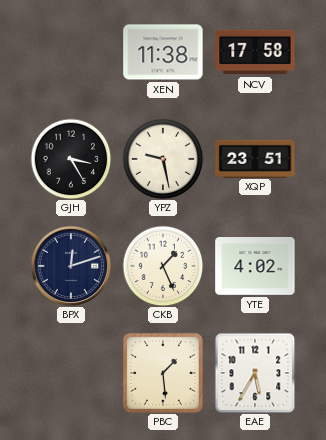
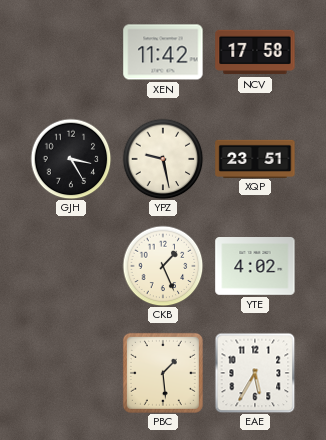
XEN: 11:38 -> 11:42 (163, 52)
BPX: 12:12 -> none (70, 265)
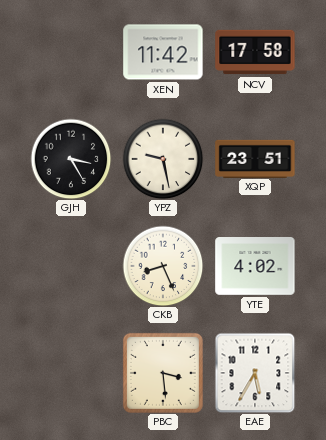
CKB: 1:26 -> 8:26 (163, 266)
PBC: 1:29 -> 3:29 (163, 373)
